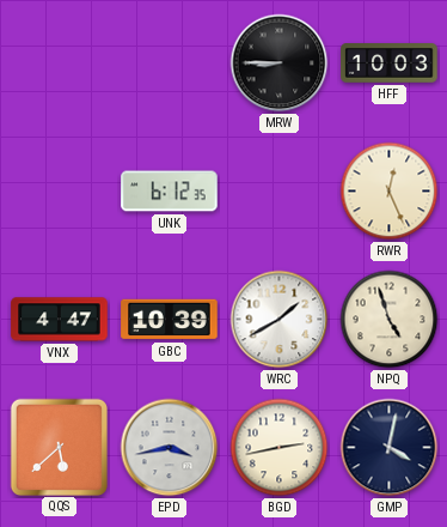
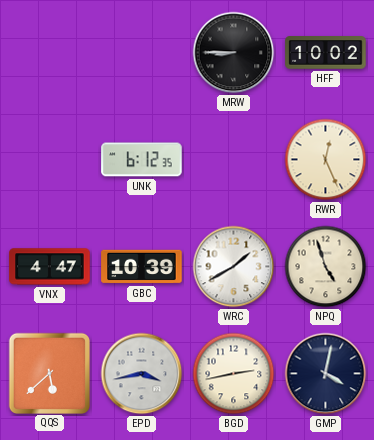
HFF: 10:03 -> 10:02 (326, 53)
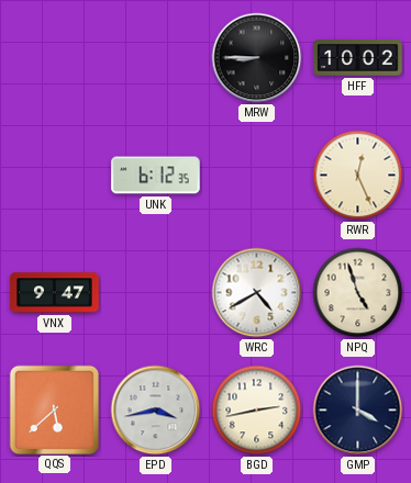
VNX: 4:47 -> 9:47 (55, 293)
GBC: 10:39 -> none (142, 267)
WRC: 1:40 -> 4:40 (257, 293)
GMP: 4:02 -> 4:00 (358, 411)
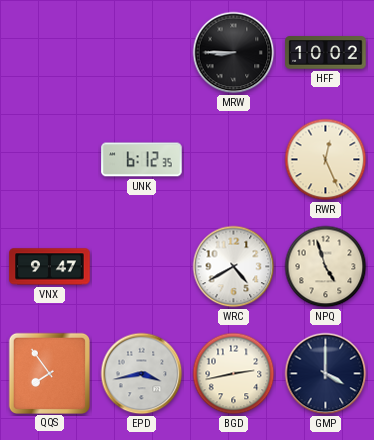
QQS: 5:38 -> 7:54 (49, 373)
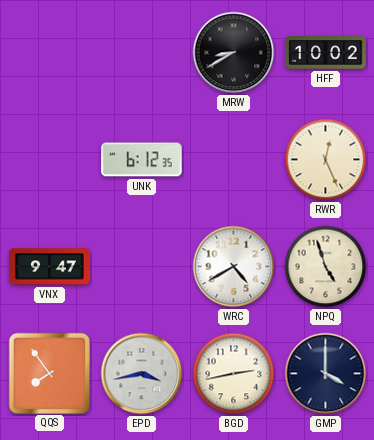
MRW: 8:45 -> 8:40 (234, 53)
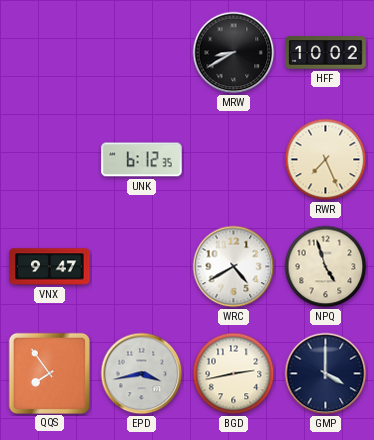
RWR: 12:26 -> 7:26 (326, 160)
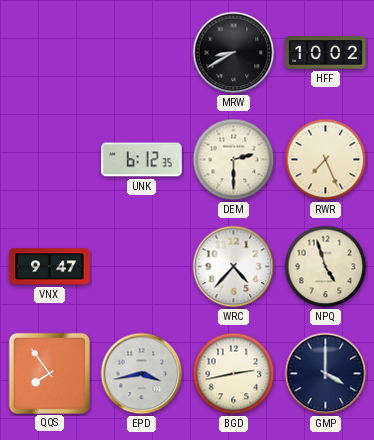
DEM: none -> 2:30 (234, 160)
WRC: 4:40 -> 4:37 (234, 267)
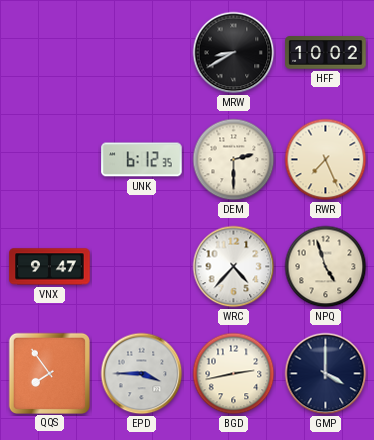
EPD: 3:43 -> 3:45 (142, 374)
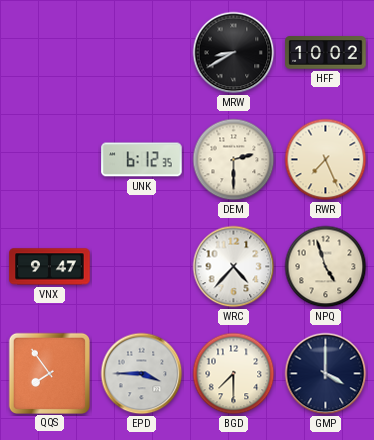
BGD: 2:43 -> 7:30 (234, 374)
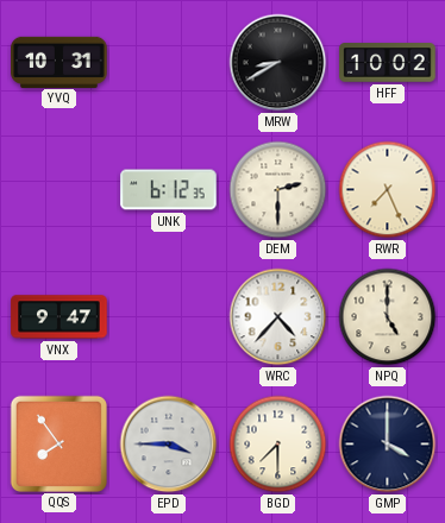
YVQ: none -> 10:31 (59, 62)
NPQ: 4:57 -> 5:00 (388, 317)
